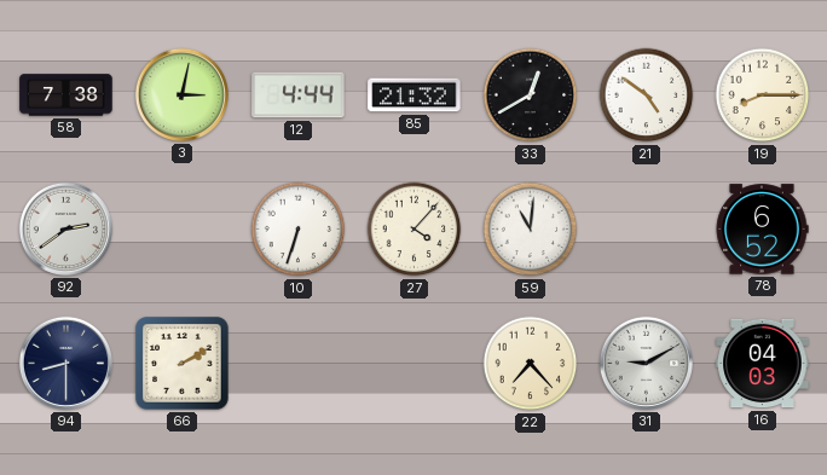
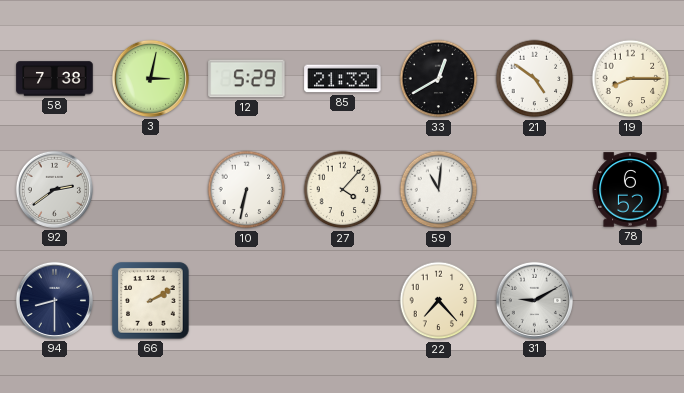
12: 4:44 -> 5:29 (247, 79)
10: 6:33 -> 6:32 (247, 190)
16: 04:03 -> none (763, 364)
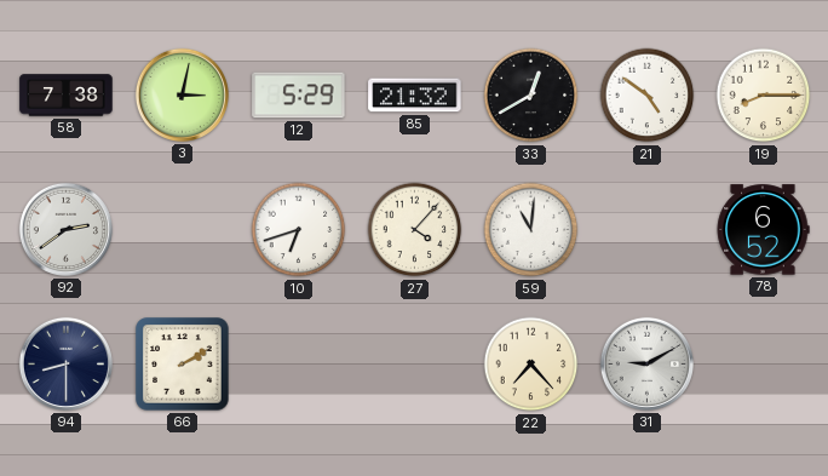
10: 6:32 -> 6:42 (299, 230)
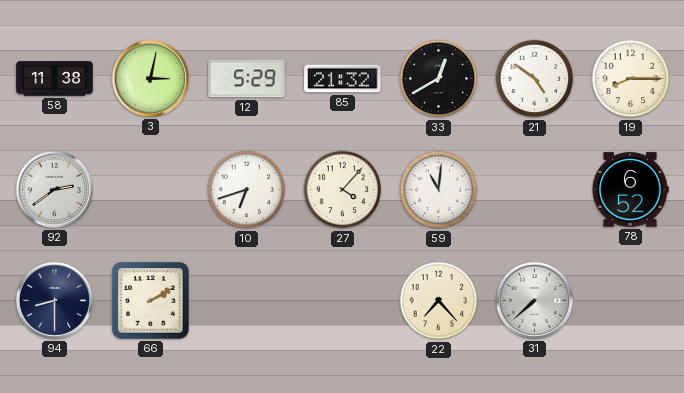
58: 7:38 -> 11:38 (55, 79)
31: 9:10 -> 7:38 (534, 300)
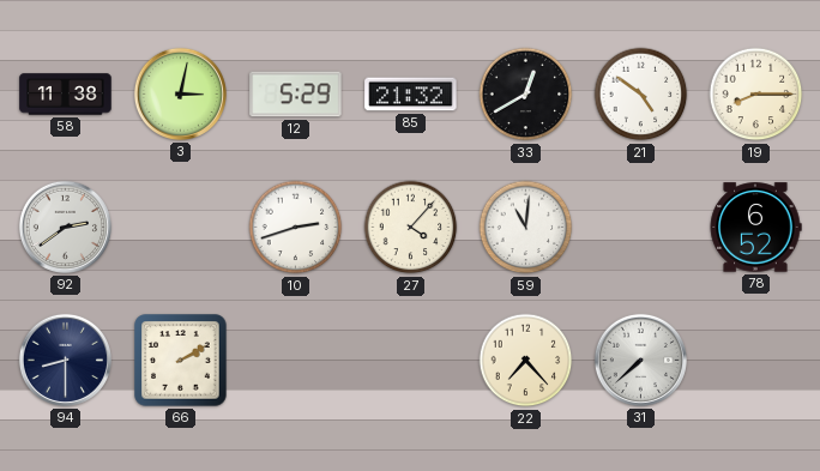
10: 6:42 -> 2:42 (296, 228)
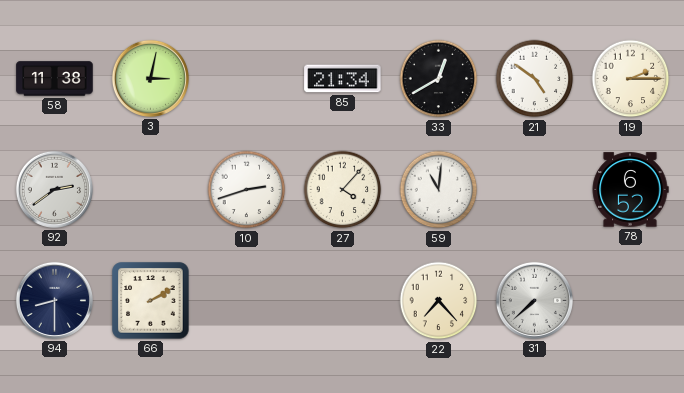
12: 5:29 -> none (296, 95)
85: 21:32 -> 21:34 (343, 79)
19: 8:15 -> 2:15 (631, 79)
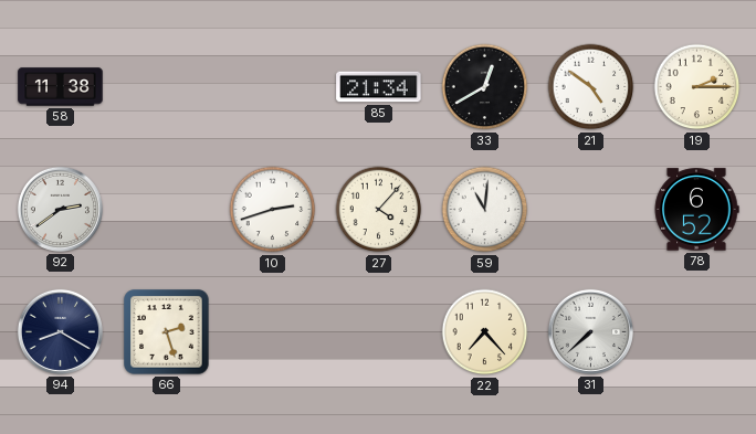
3: 3:02 -> none (150, 78)
94: 8:30 -> 8:20 (60, 331)
66: 2:10 -> 2:27 (167, 332)
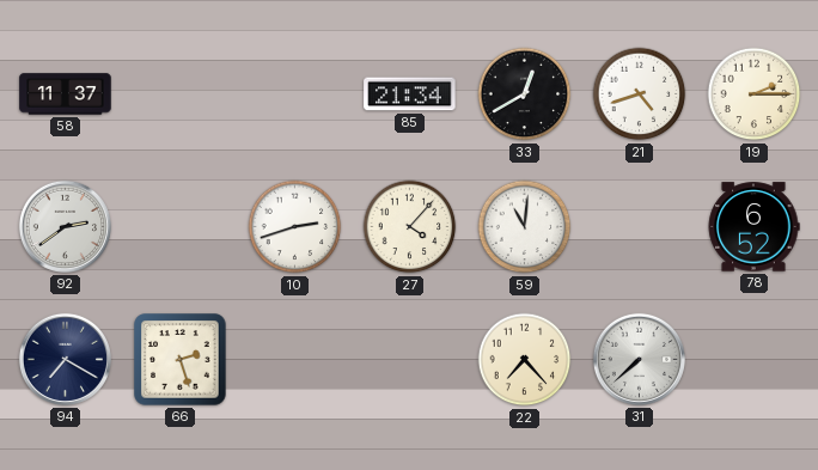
58: 11:38 -> 11:37 (66, 94)
21: 4:51 -> 4:42 (640, 94)
94: 8:20 -> 7:20 (65, 359)
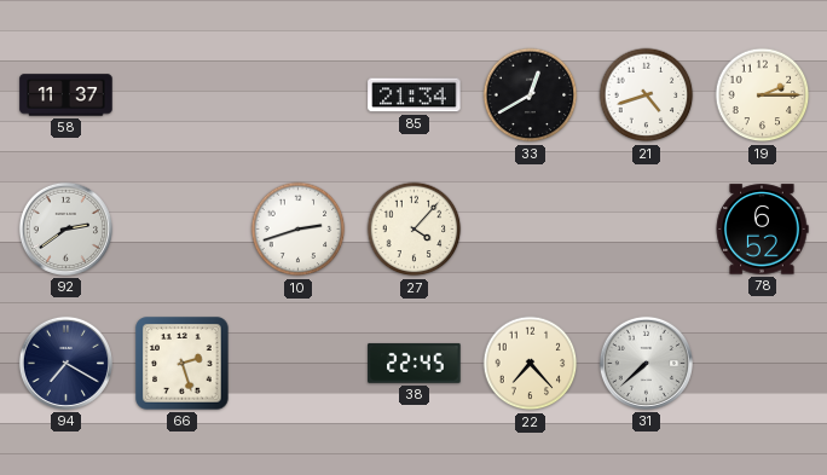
59: 11:01 -> none (525, 227)
38: none -> 22:45 (415, 363)
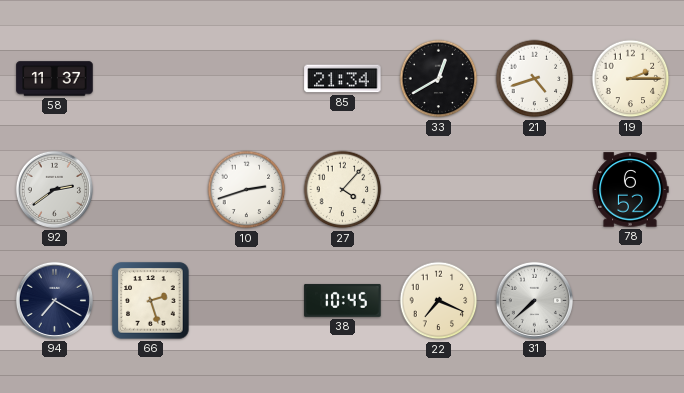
38: 22:45 -> 10:45 (343, 300)
22: 7:23 -> 7:19 (439, 301)
